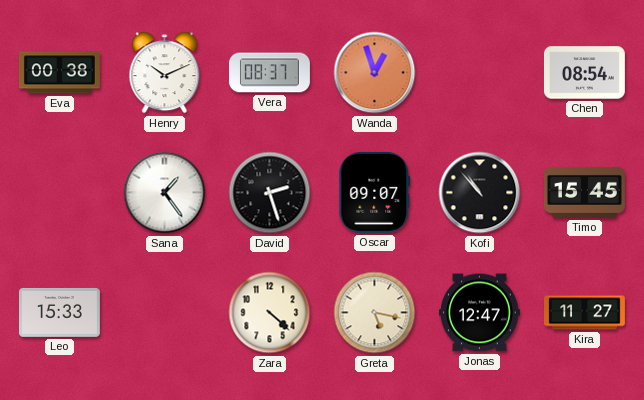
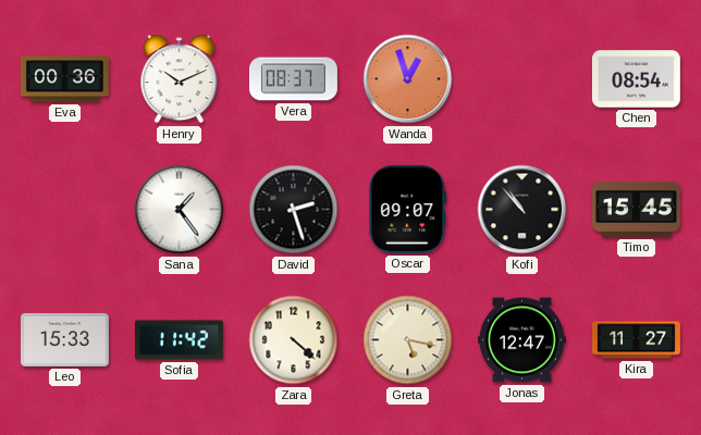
Eva: 00:38 -> 00:36 (64, 79)
Sofia: none -> 11:42 (179, 340)
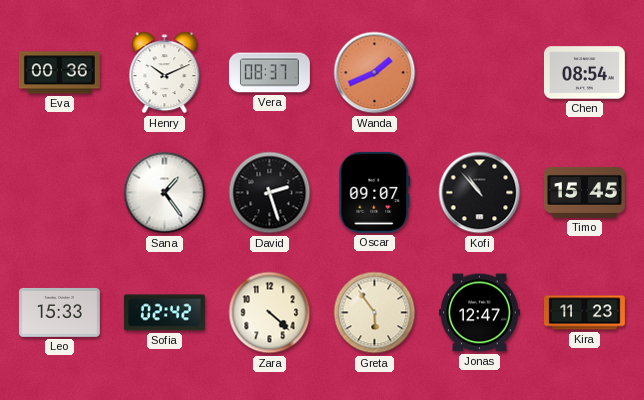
Wanda: 12:57 -> 1:41 (375, 73)
Sofia: 11:42 -> 02:42 (164, 313)
Greta: 5:17 -> 5:54 (375, 313)
Kira: 11:27 -> 11:23 (585, 313)
